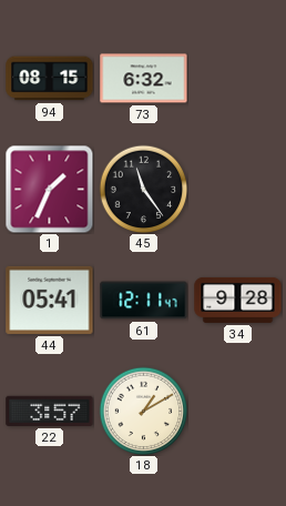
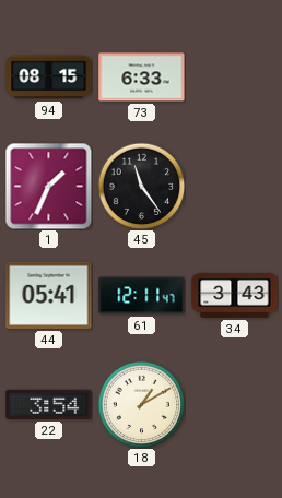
73: 6:32 -> 6:33 (142, 78)
34: 9:28 -> 3:43 (235, 295)
22: 3:57 -> 3:54 (49, 404)
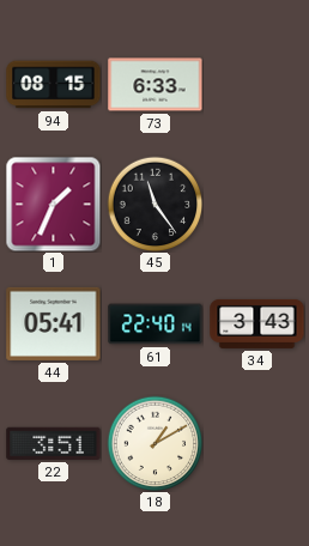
61: 12:11 -> 22:40 (156, 324)
22: 3:54 -> 3:51 (54, 443)
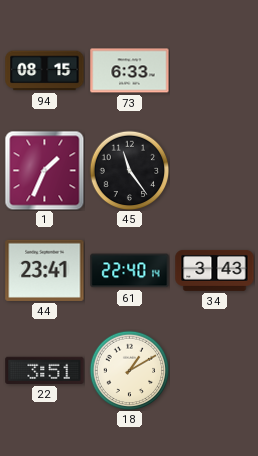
44: 05:41 -> 23:41 (45, 270)
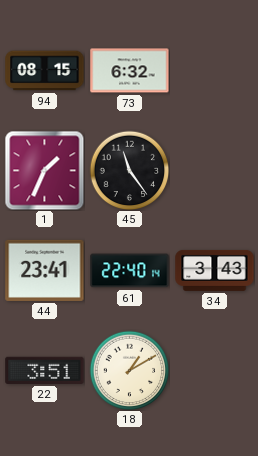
73: 6:33 -> 6:32 (130, 71)
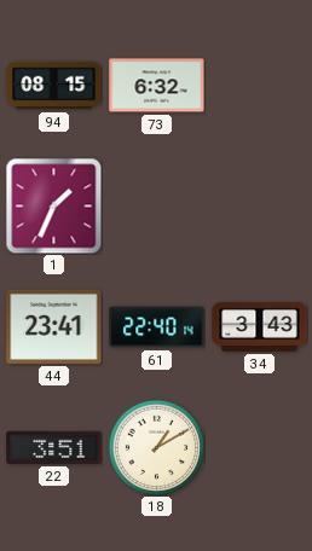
45: 11:24 -> none (129, 170)
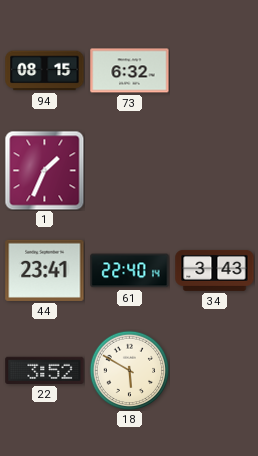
22: 3:51 -> 3:52 (45, 370)
18: 1:10 -> 5:50 (129, 370)
